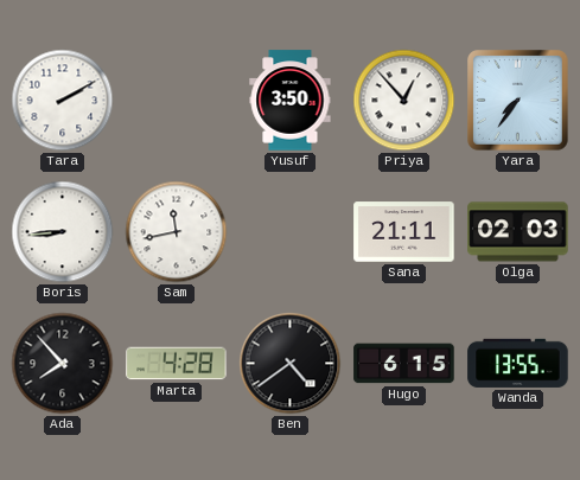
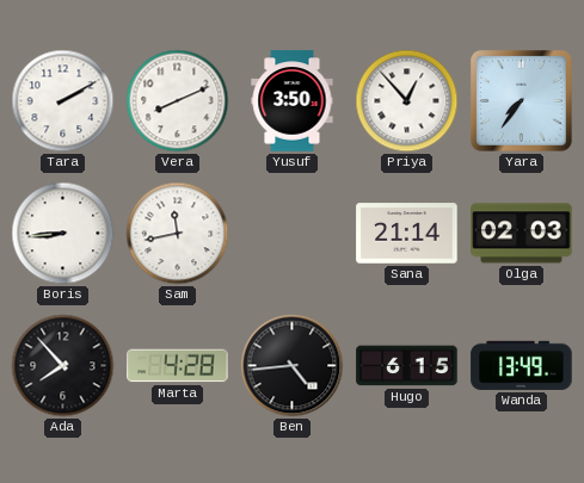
Vera: none -> 8:11 (178, 101)
Sana: 21:11 -> 21:14 (407, 234)
Ben: 4:39 -> 4:44 (293, 366)
Wanda: 13:55 -> 13:49 (522, 365)
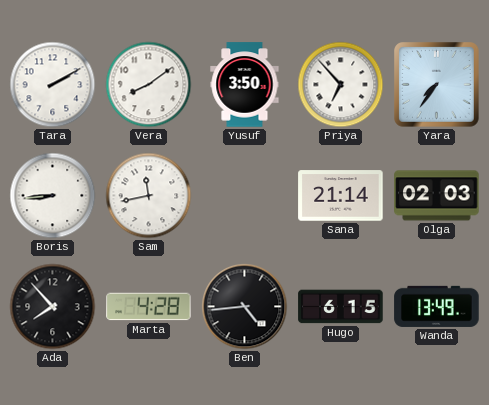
Vera: 8:11 -> 8:09 (149, 85)
Priya: 12:53 -> 6:53 (341, 85)
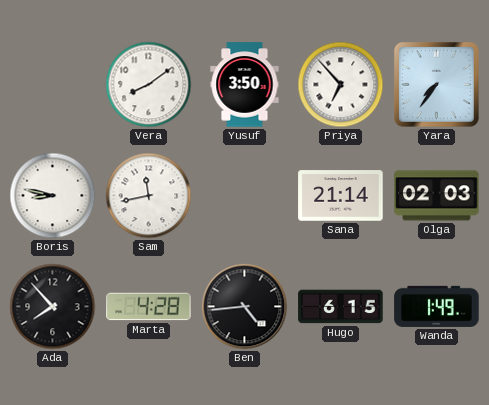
Tara: 2:10 -> none (53, 85)
Boris: 8:44 -> 8:47 (53, 196)
Wanda: 13:49 -> 1:49 (437, 306)
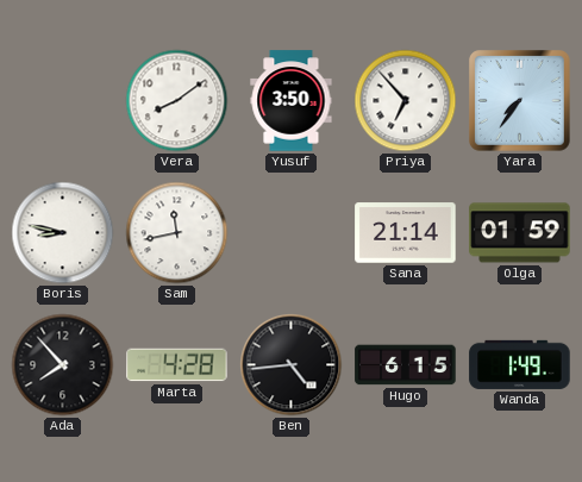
Olga: 02:03 -> 01:59 (520, 233)
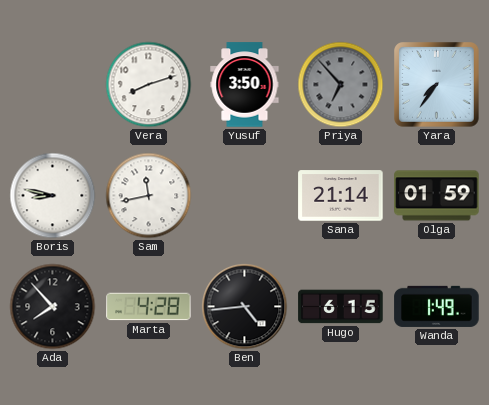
Vera: 8:09 -> 8:12 (149, 85)
Priya dial: white -> grey (341, 85)
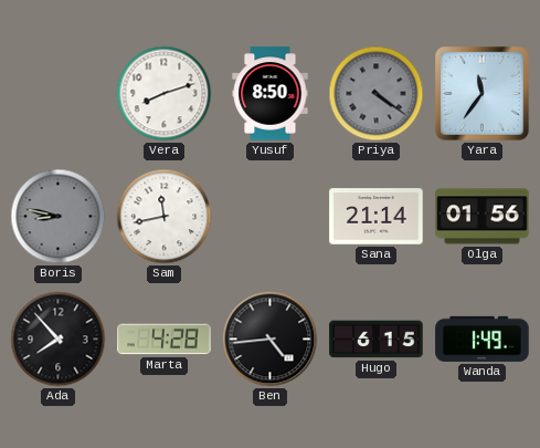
Yusuf: 3:50 -> 8:50 (271, 94)
Priya: 6:53 -> 4:21 (377, 94)
Yara: 7:36 -> 11:36 (483, 94)
Boris dial: white -> grey (59, 217)
Olga: 01:59 -> 01:56 (483, 217)
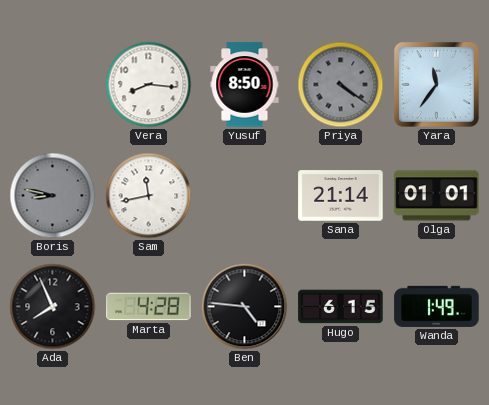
Vera: 8:12 -> 8:16 (149, 85)
Olga: 01:56 -> 01:01 (437, 196)
Ada: 7:53 -> 7:56 (53, 307)
Ben: 4:44 -> 4:46 (245, 307)
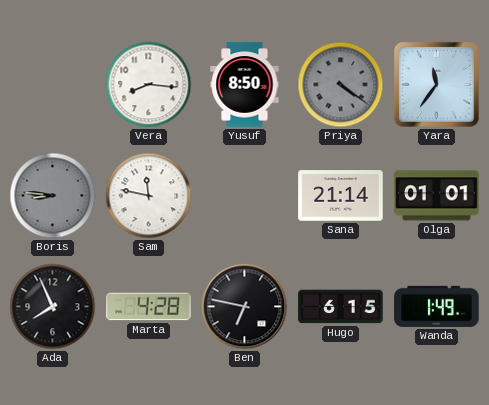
Boris: 8:47 -> 8:46 (53, 196)
Sam: 11:43 -> 11:47 (149, 196)
Ben: 4:46 -> 6:47 (245, 307)
